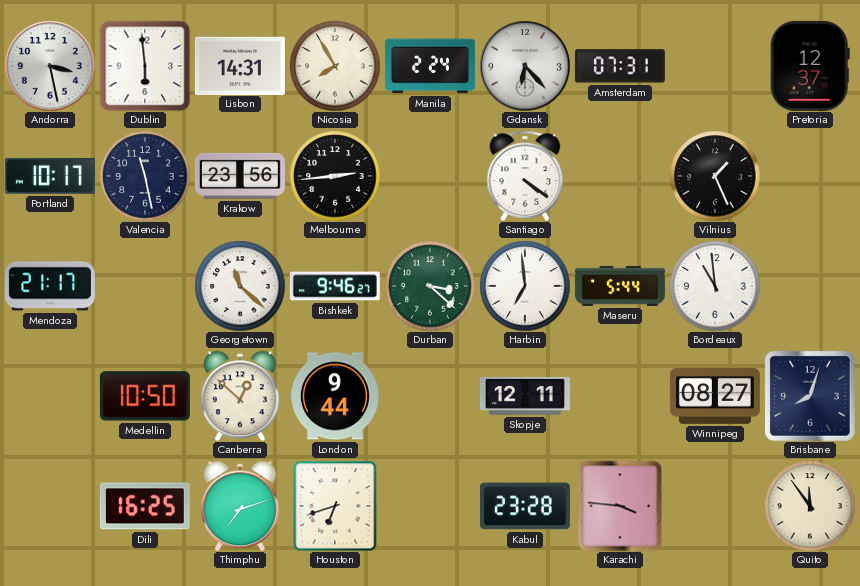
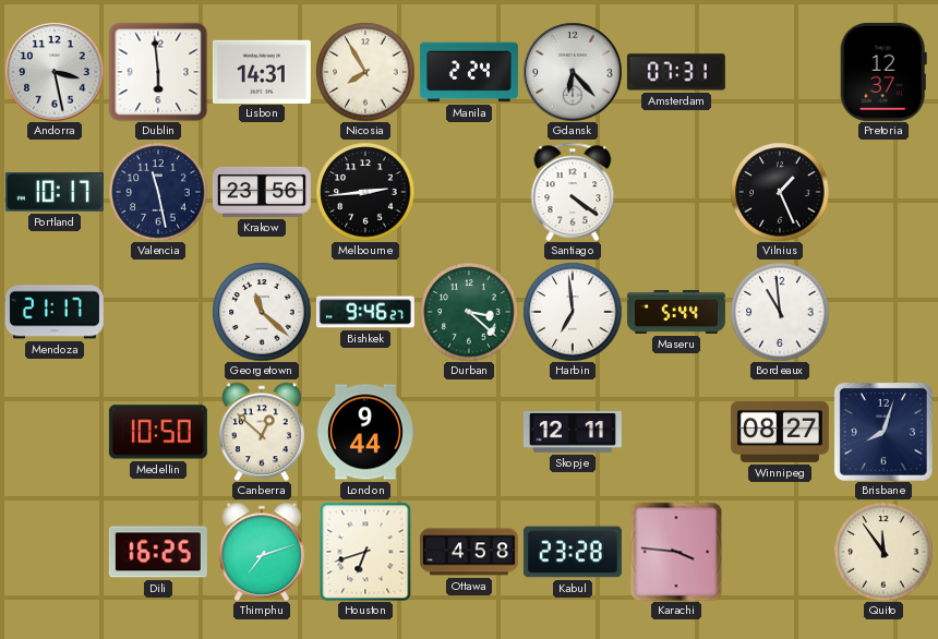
Ottawa: none -> 4:58 (469, 552)
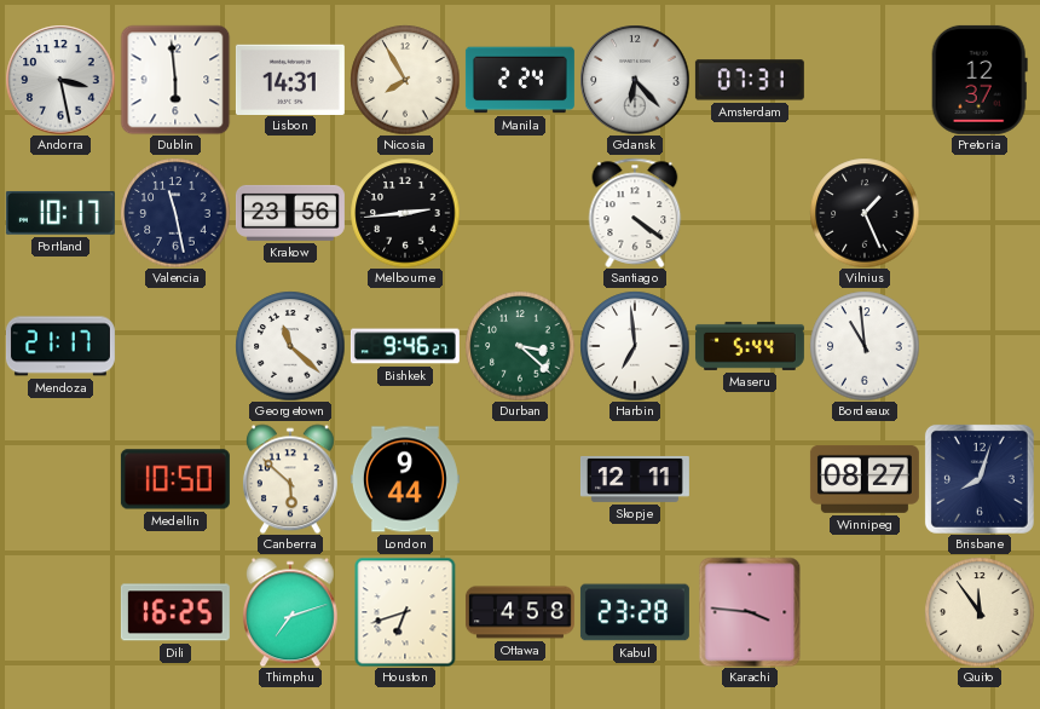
Canberra: 12:52 -> 5:52 (290, 479)
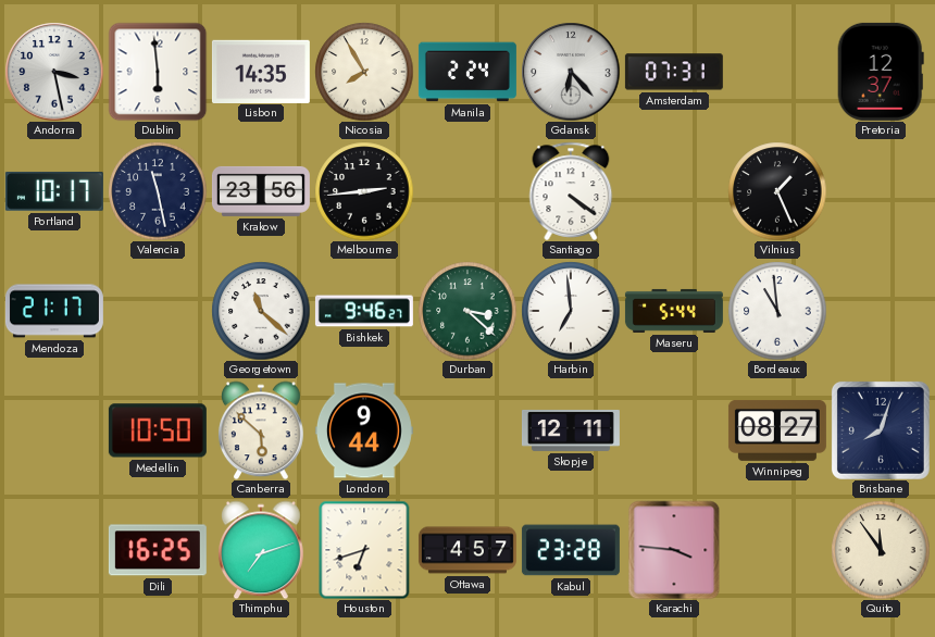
Lisbon: 14:31 -> 14:35 (261, 71)
Ottawa: 4:58 -> 4:57 (467, 550)
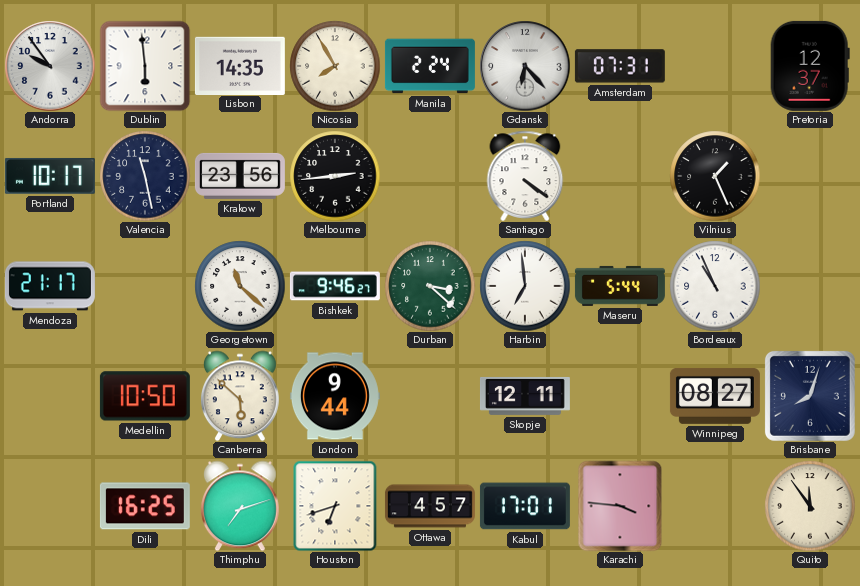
Andorra: 3:28 -> 9:54 (50, 66)
Bordeaux: 10:59 -> 10:56 (715, 286)
Kabul: 23:28 -> 17:01 (525, 506)
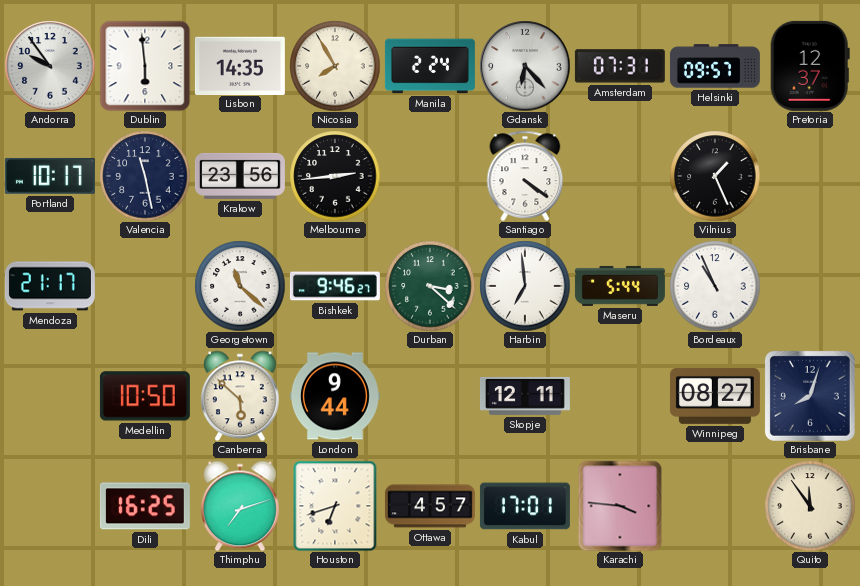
Helsinki: none -> 09:57 (715, 66)
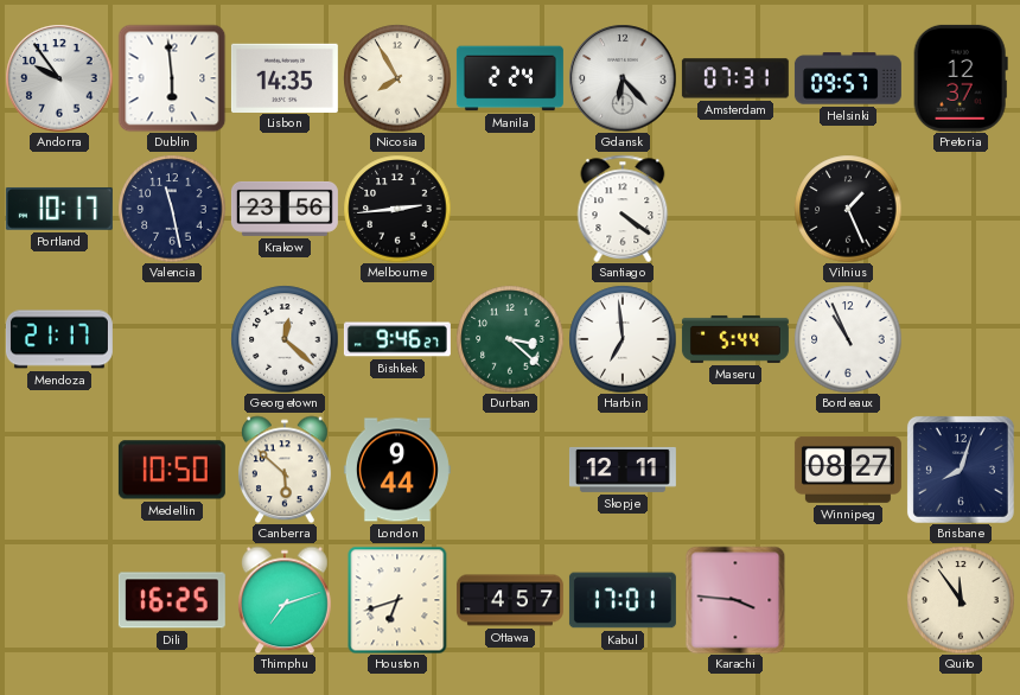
Georgetown: 11:22 -> 12:22 (285, 339)
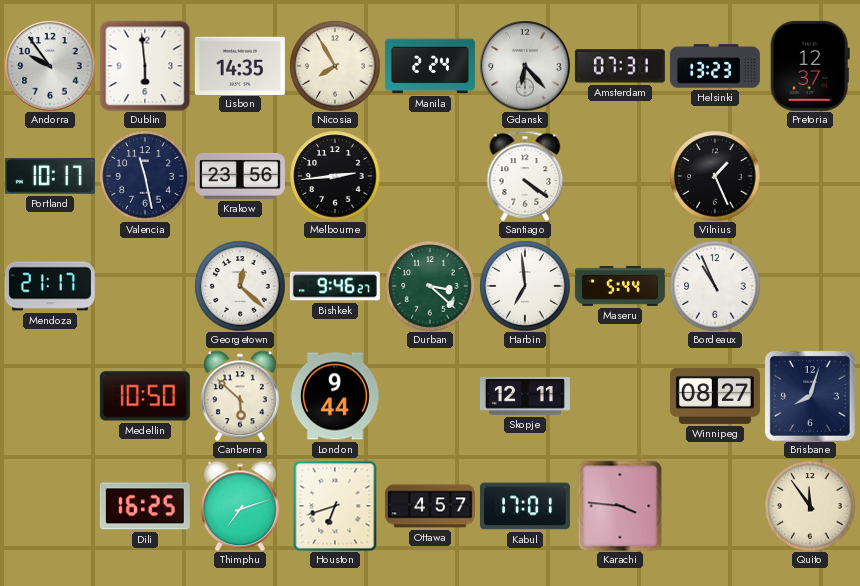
Helsinki: 09:57 -> 13:23 (715, 66)
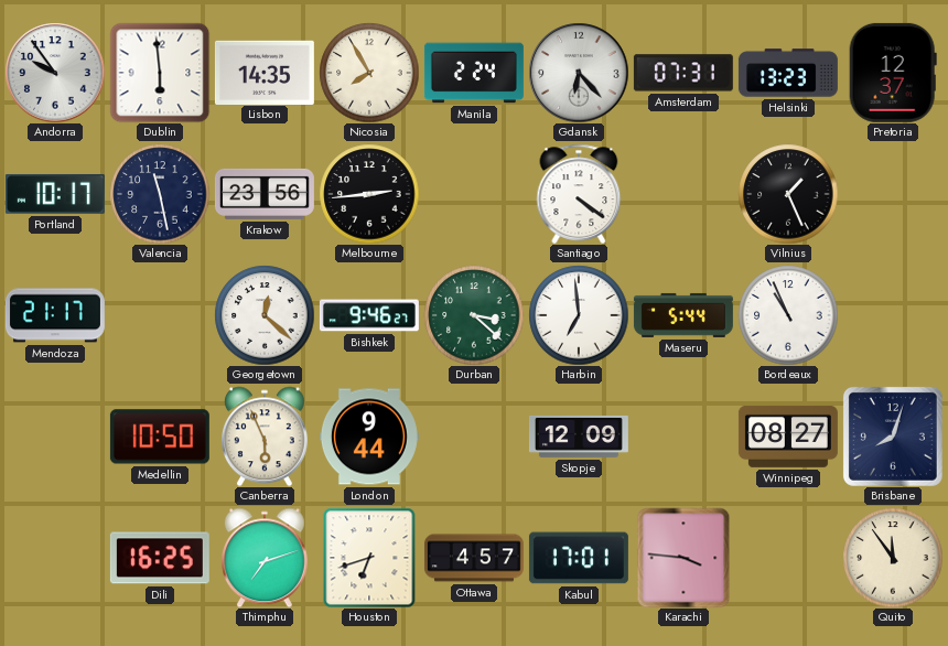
Canberra: 5:52 -> 5:56 (265, 437)
Skopje: 12:11 -> 12:09 (579, 437)
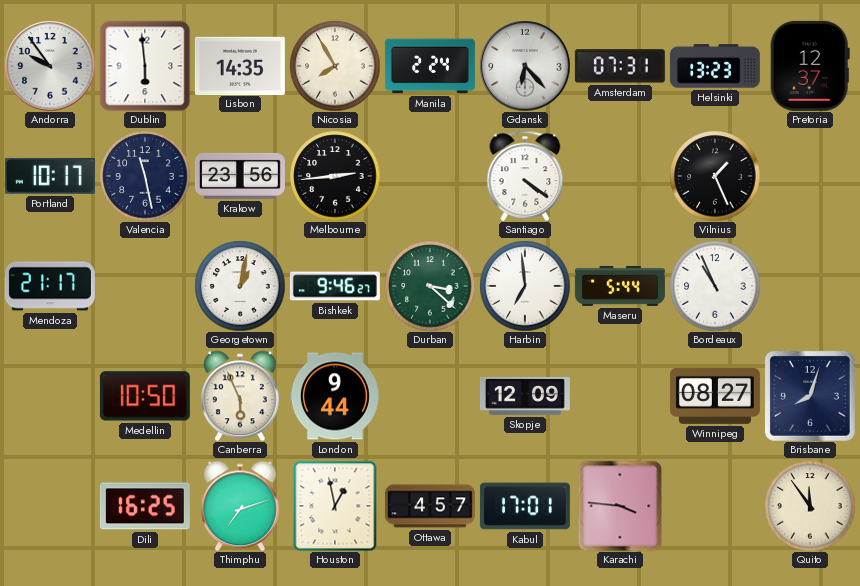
Georgetown: 12:22 -> 1:02 (240, 286)
Houston: 6:42 -> 12:58 (335, 506)
